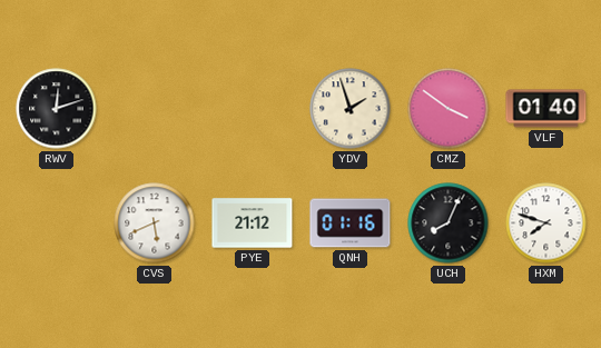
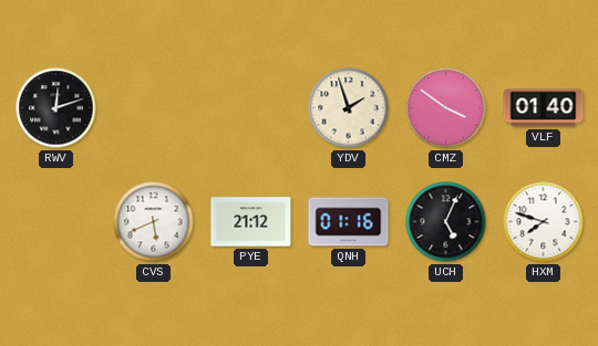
UCH: 8:04 -> 5:04 (446, 222)
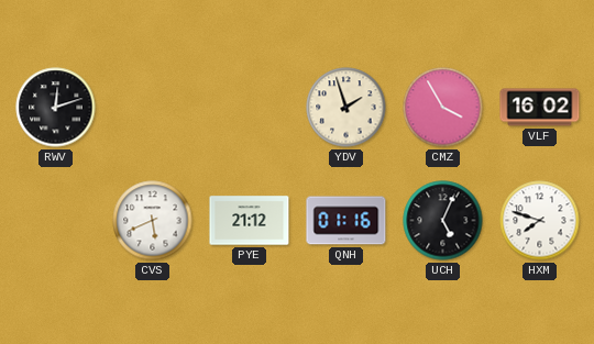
CMZ: 3:51 -> 3:55 (443, 108)
VLF: 01:40 -> 16:02 (540, 108)
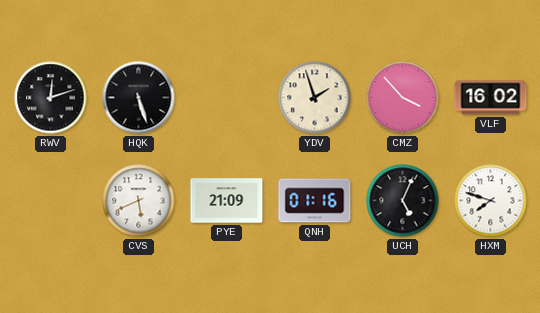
HQK: none -> 5:27 (139, 98)
CMZ: 3:55 -> 3:53 (403, 98)
PYE: 21:12 -> 21:09 (227, 201)
